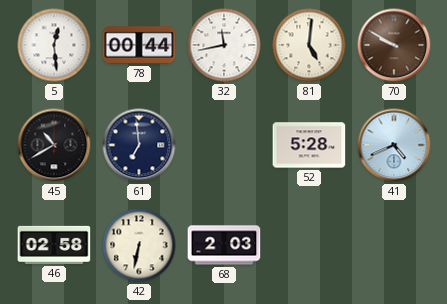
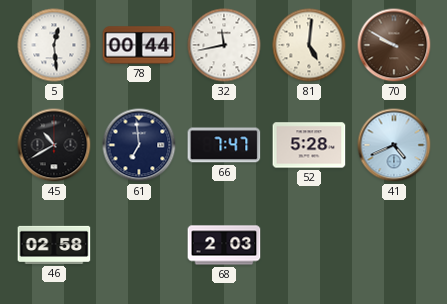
66: none -> 7:47 (224, 145)
42: 6:32 -> none (139, 245)
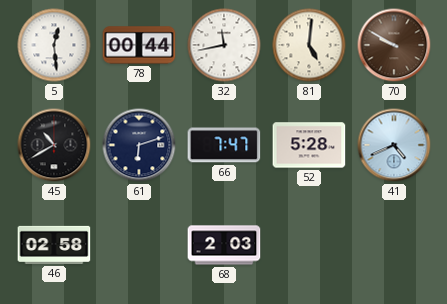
61: 6:59 -> 6:12 (139, 145)
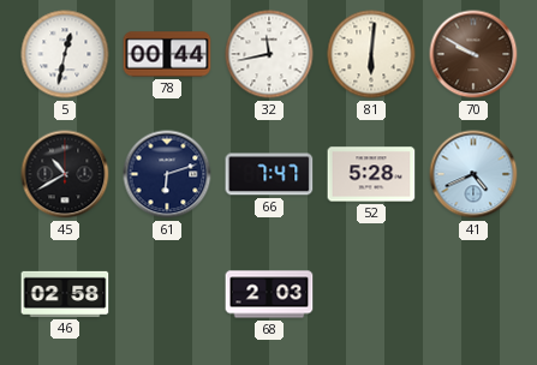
5: 12:29 -> 12:32 (65, 54)
81: 5:01 -> 6:01 (371, 54)
